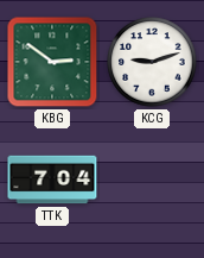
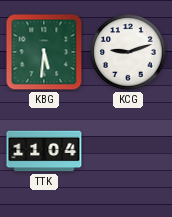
KBG: 2:51 -> 5:31 (44, 52)
TTK: 7:04 -> 11:04 (44, 151)
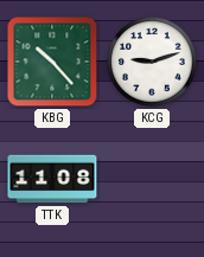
KBG: 5:31 -> 10:23 (52, 62)
TTK: 11:04 -> 11:08 (52, 179)
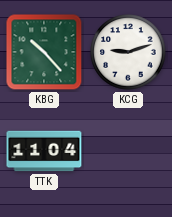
TTK: 11:08 -> 11:04 (44, 151)
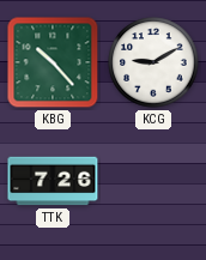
KCG: 9:12 -> 9:10 (153, 62)
TTK: 11:04 -> 7:26 (53, 181)
